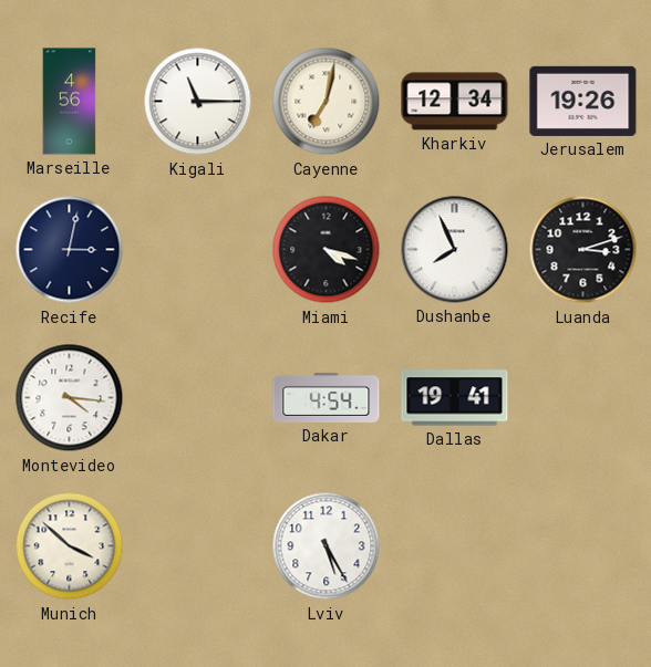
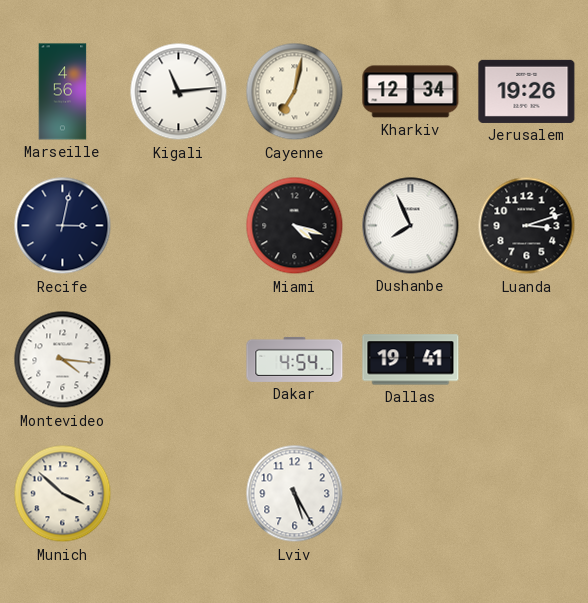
Kigali: 11:15 -> 11:14 (179, 92)
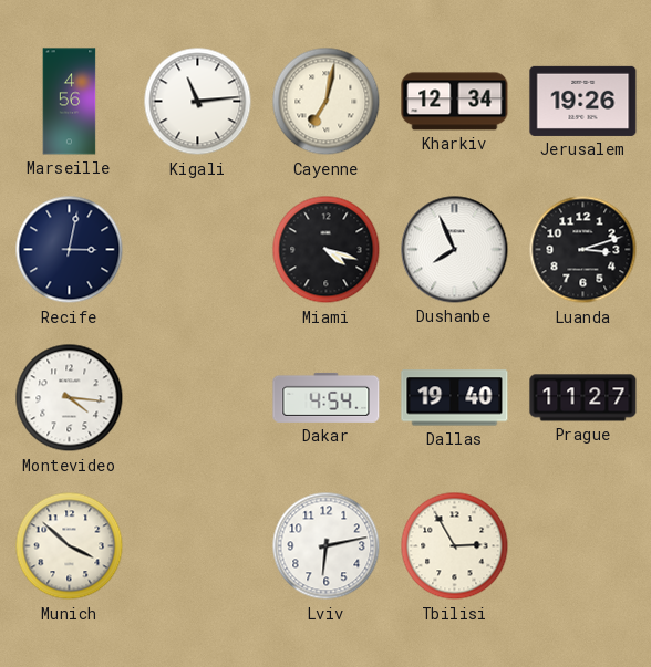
Dallas: 19:41 -> 19:40 (455, 398)
Prague: none -> 11:27 (583, 398)
Lviv: 5:25 -> 6:13 (327, 546)
Tbilisi: none -> 2:55 (455, 546)
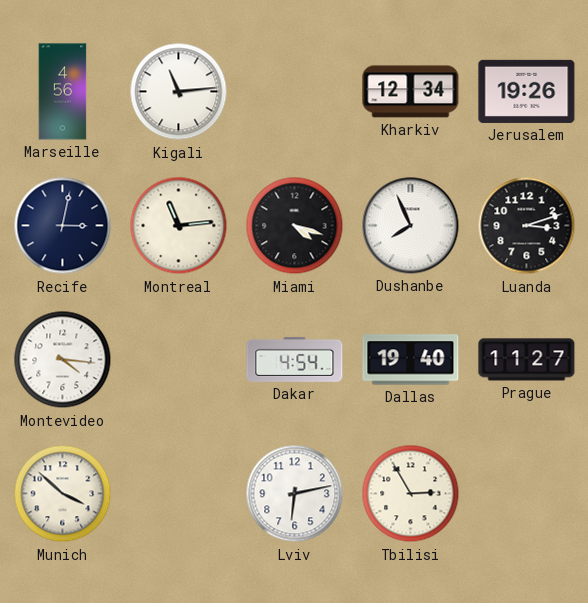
Cayenne: 7:02 -> none (327, 102)
Montreal: none -> 11:14 (179, 226)
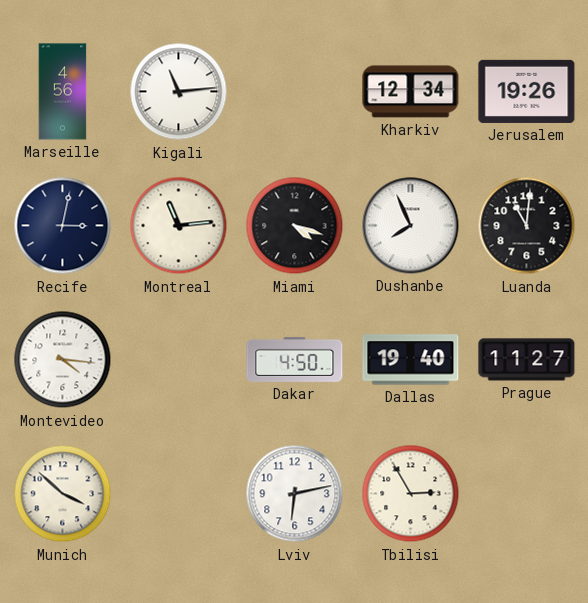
Luanda: 3:12 -> 11:01 (527, 226)
Dakar: 4:54 -> 4:50 (295, 359)
